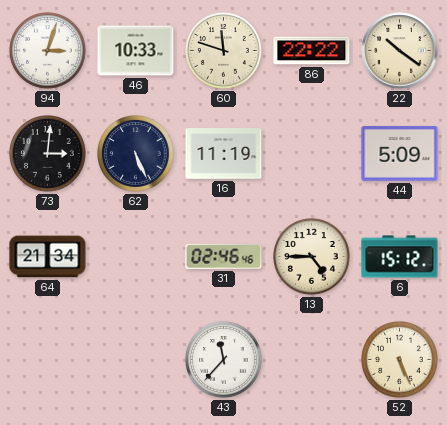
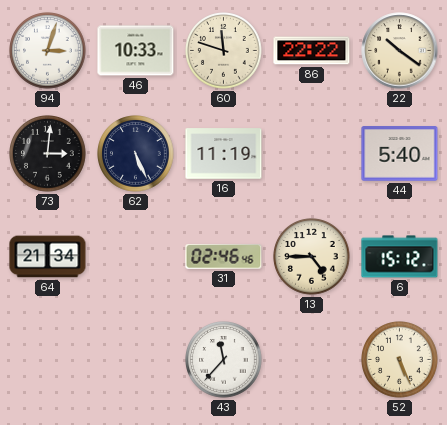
44: 5:09 -> 5:40 (400, 154)
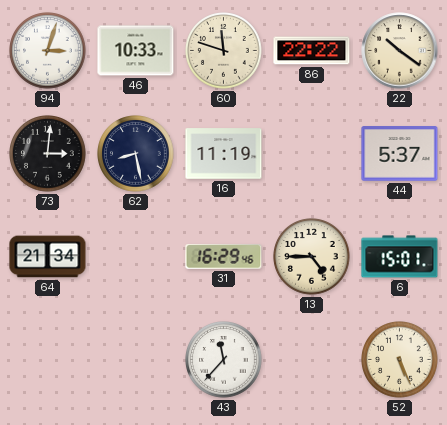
62: 5:26 -> 8:28 (136, 154)
44: 5:40 -> 5:37 (400, 154)
31: 02:46 -> 16:29 (224, 257)
6: 15:12 -> 15:01 (400, 257)
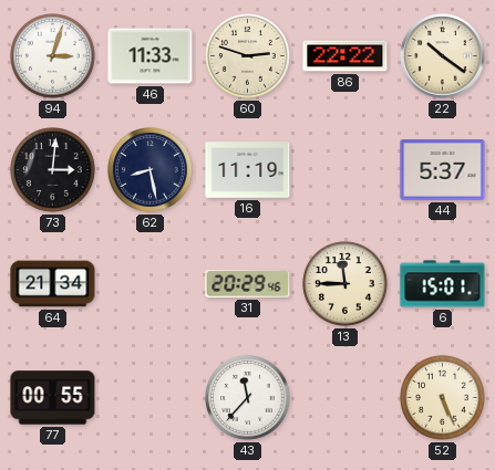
46: 10:33 -> 11:33 (151, 56)
60: 11:48 -> 2:48 (248, 56)
31: 16:29 -> 20:29 (248, 284)
13: 4:45 -> 11:45 (346, 284)
77: none -> 00:55 (53, 398)
